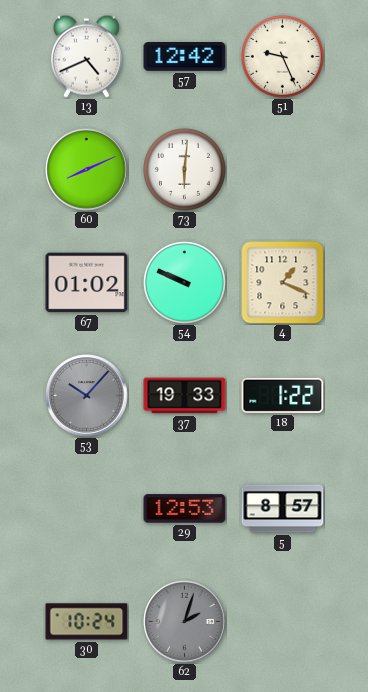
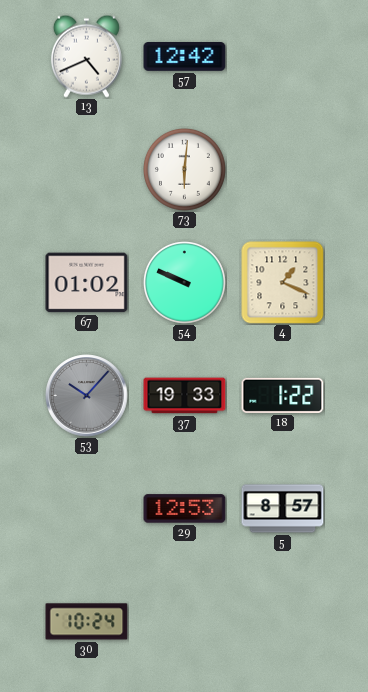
51: 9:26 -> none (283, 57)
60: 8:11 -> none (87, 170)
62: 2:03 -> none (185, 622)
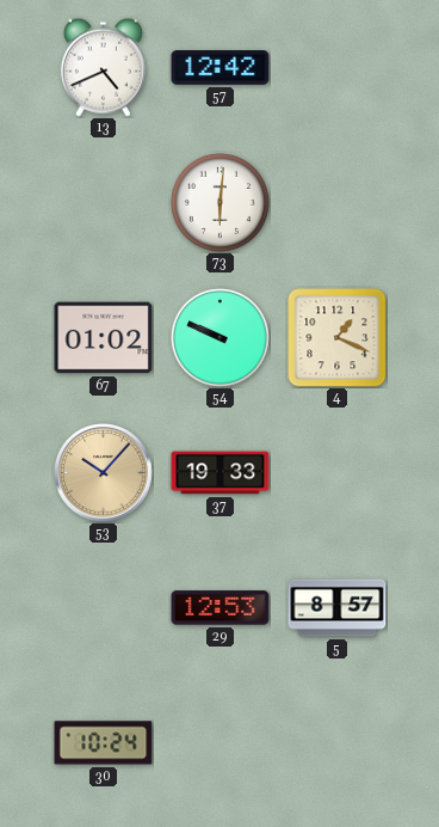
53 dial: grey -> champagne (104, 473)
18: 1:22 -> none (283, 395)
